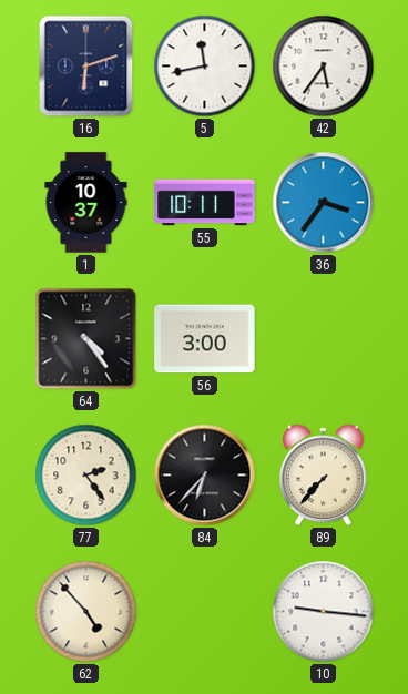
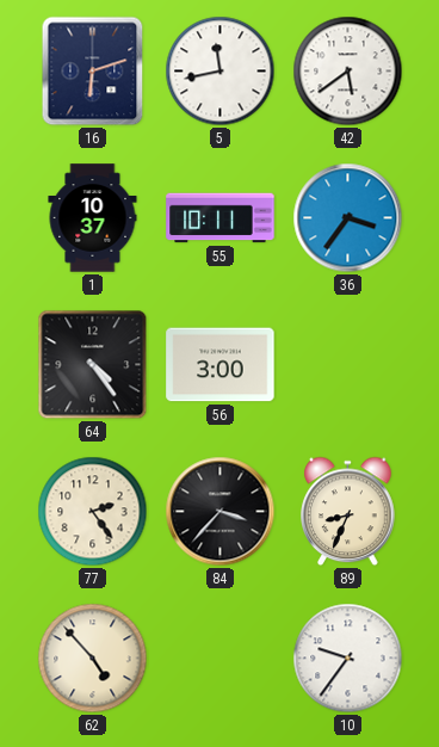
42: 5:36 -> 5:39 (348, 72)
84: 6:37 -> 3:37 (221, 512)
89: 7:37 -> 8:34 (348, 512)
10: 9:16 -> 9:36 (348, 659)
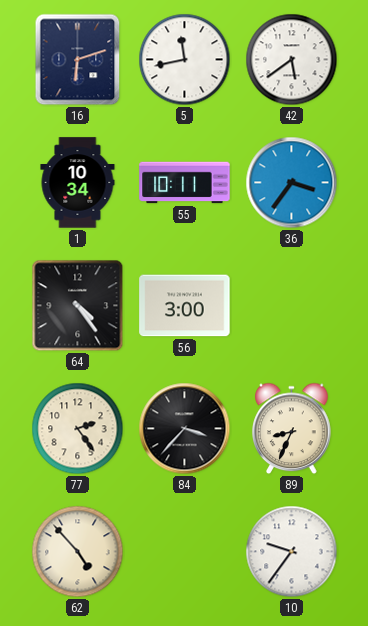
1: 10:37 -> 10:34 (78, 183)
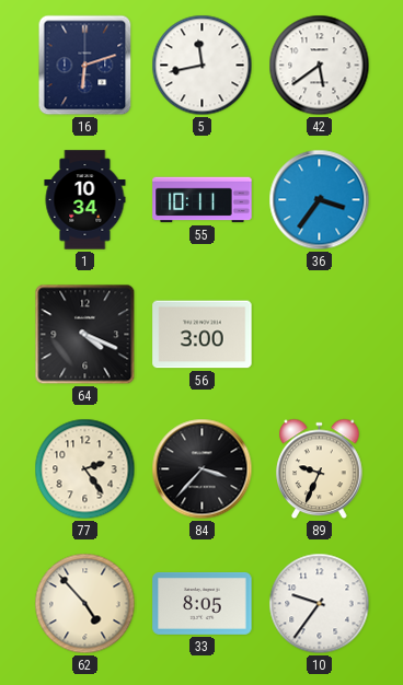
64: 4:24 -> 4:19 (85, 335)
89: 8:34 -> 9:34 (320, 469)
33: none -> 8:05 (203, 603)
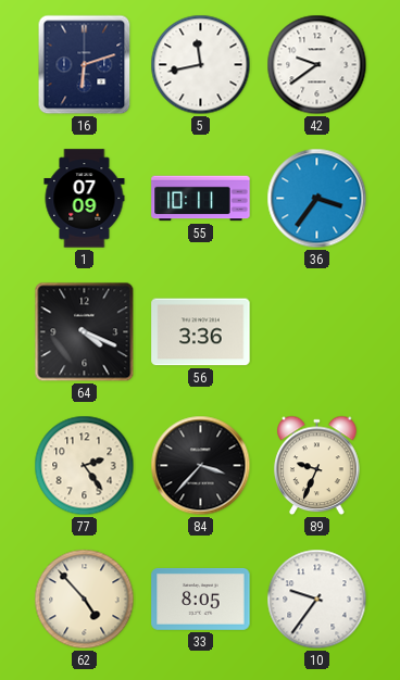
42: 5:39 -> 9:39 (317, 65)
1: 10:34 -> 07:09 (85, 199)
56: 3:00 -> 3:36 (201, 332)
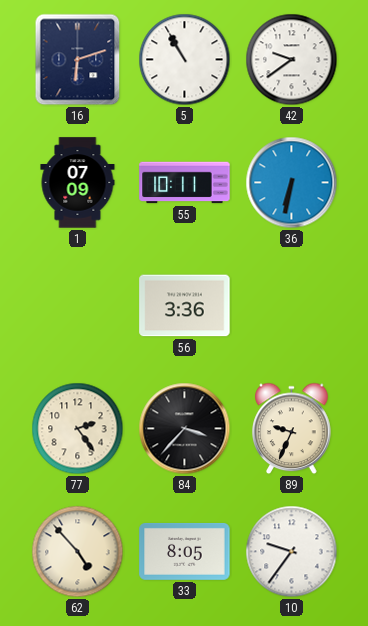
5: 11:43 -> 10:55 (185, 60)
36: 3:36 -> 6:32 (292, 183)
64: 4:19 -> none (85, 332)
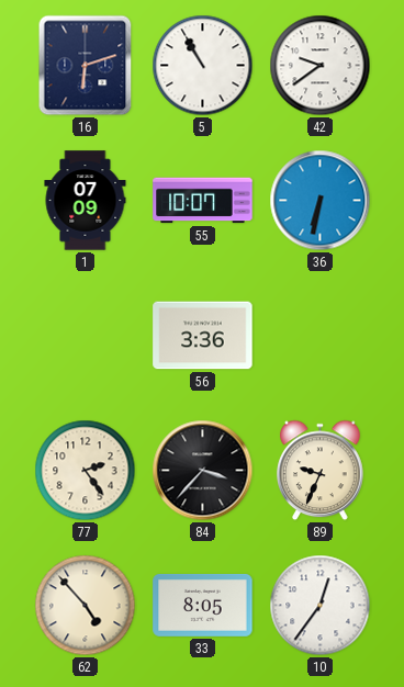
55: 10:11 -> 10:07 (203, 201)
10: 9:36 -> 12:36 (321, 606)
